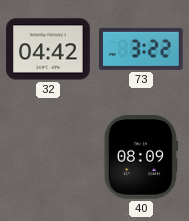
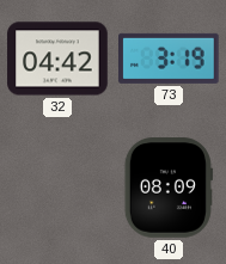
73: 3:22 -> 3:19 (170, 59)
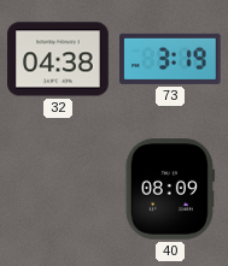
32: 04:42 -> 04:38 (58, 59)
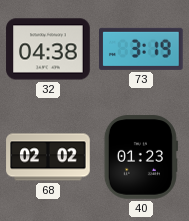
68: none -> 02:02 (48, 157)
40: 08:09 -> 01:23 (141, 157)
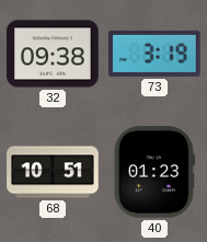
32: 04:38 -> 09:38 (53, 54)
68: 02:02 -> 10:51 (53, 172)
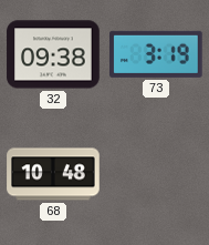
68: 10:51 -> 10:48 (53, 174)
40: 01:23 -> none (154, 172)
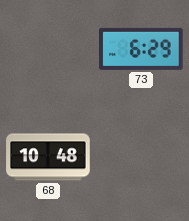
32: 09:38 -> none (53, 54)
73: 3:19 -> 6:29 (142, 49)
